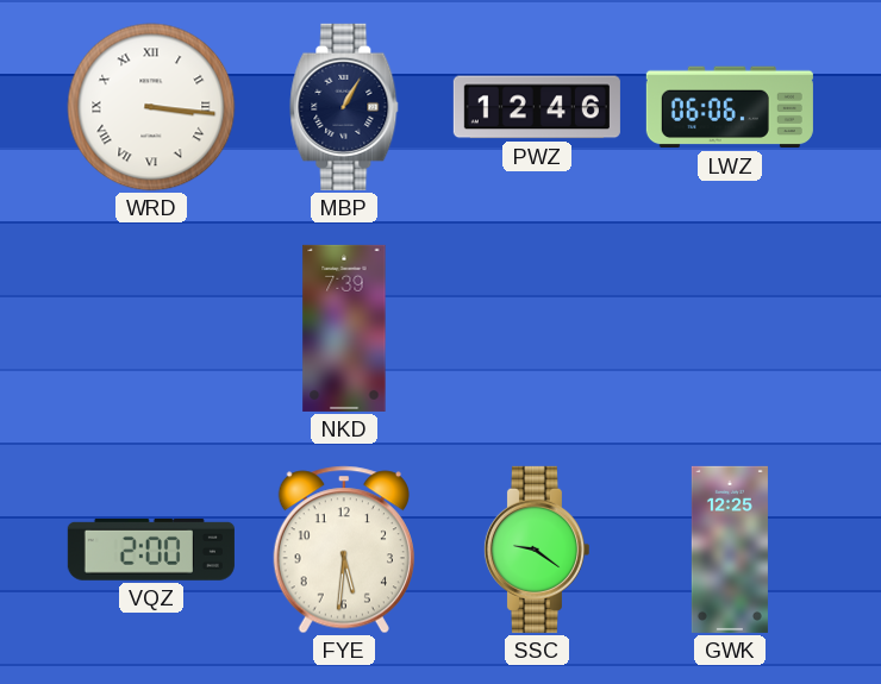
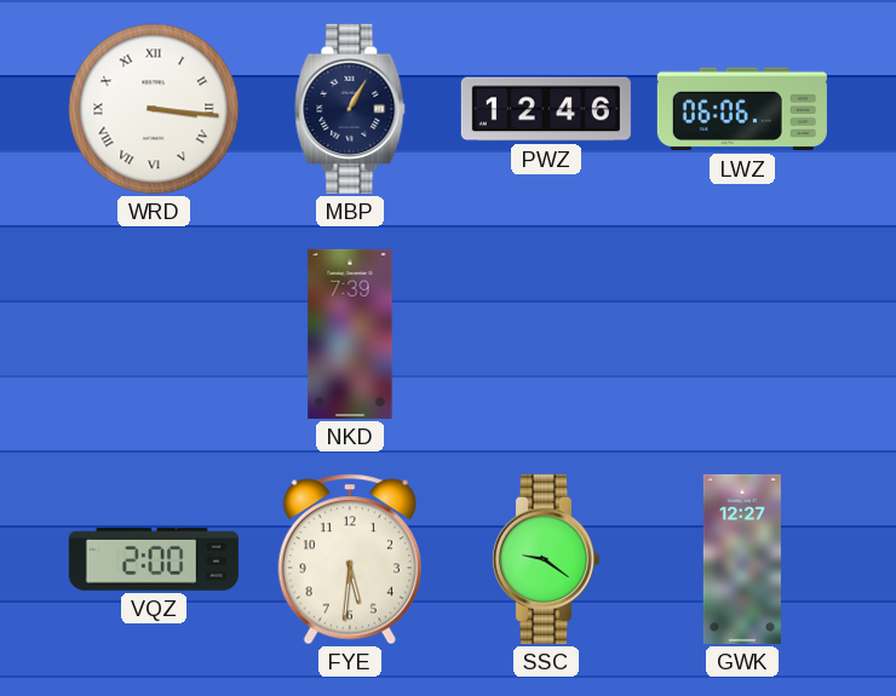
GWK: 12:25 -> 12:27 (742, 559)
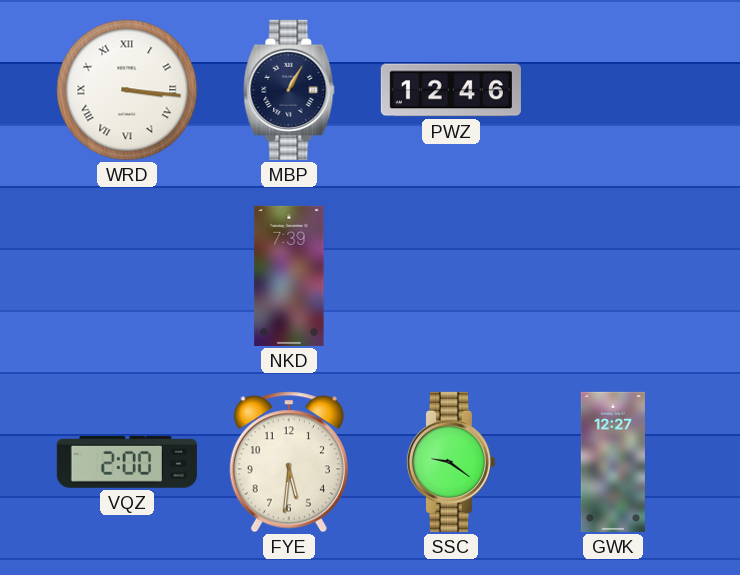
LWZ: 06:06 -> none (742, 109)
